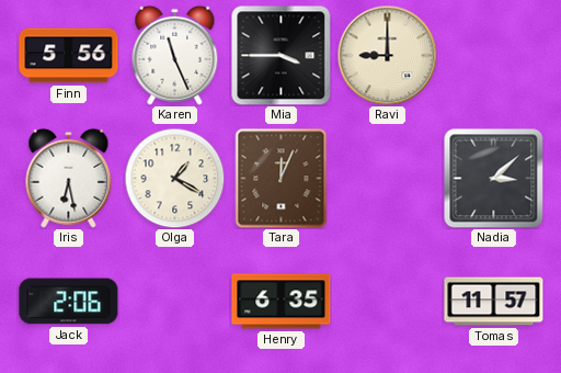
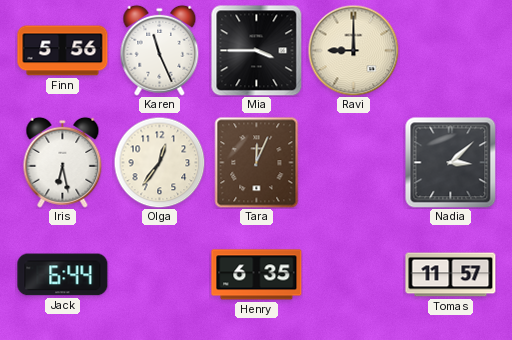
Olga: 1:20 -> 12:36 (159, 162)
Jack: 2:06 -> 6:44 (63, 275)
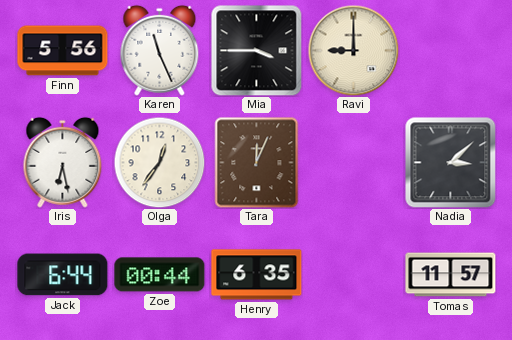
Zoe: none -> 00:44 (160, 275)
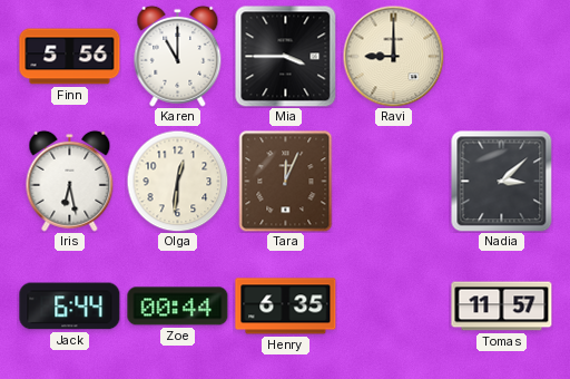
Karen: 11:26 -> 11:00 (178, 56)
Olga: 12:36 -> 12:31 (177, 181)
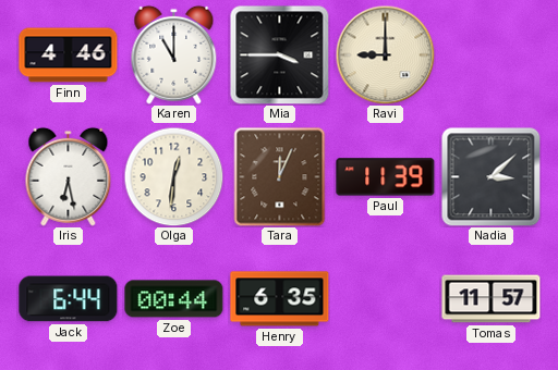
Finn: 5:56 -> 4:46 (69, 55)
Paul: none -> 11:39 (386, 177)
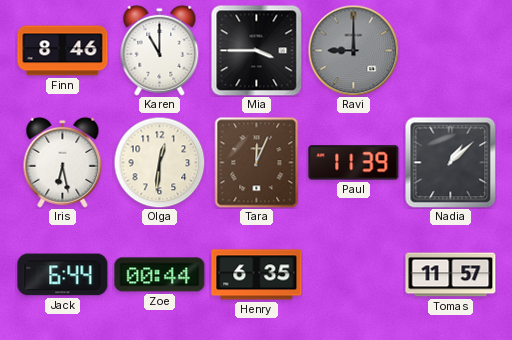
Finn: 4:46 -> 8:46 (63, 51)
Ravi dial: cream -> grey (353, 50)
Nadia: 3:08 -> 1:08 (450, 162)
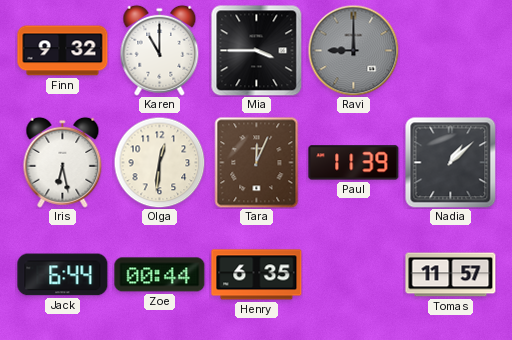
Finn: 8:46 -> 9:32 (63, 51)
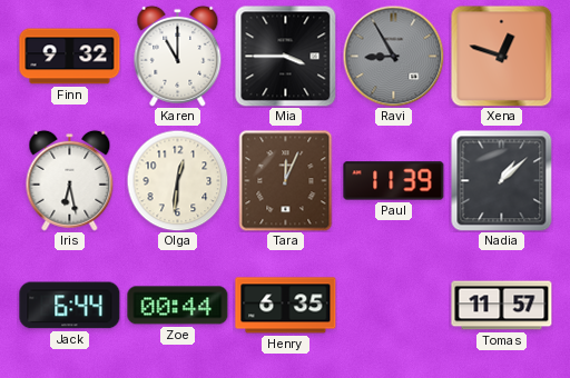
Ravi: 9:00 -> 8:55 (393, 56)
Xena: none -> 12:48 (501, 56)
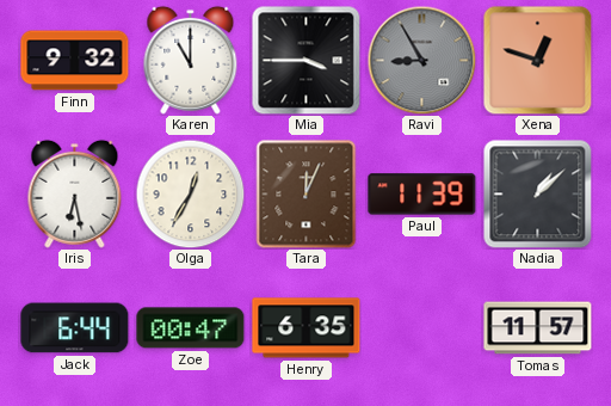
Olga: 12:31 -> 12:35 (190, 193)
Zoe: 00:44 -> 00:47 (191, 328)
